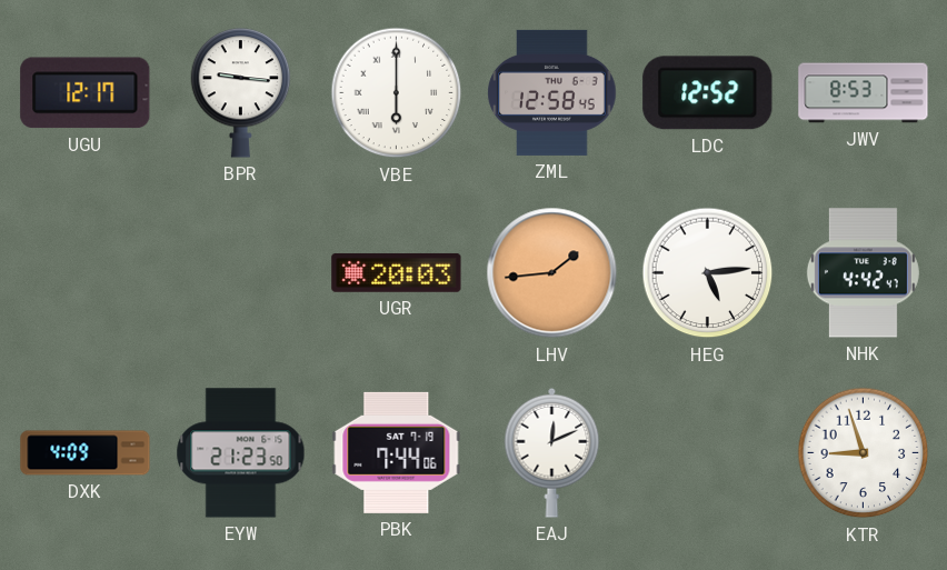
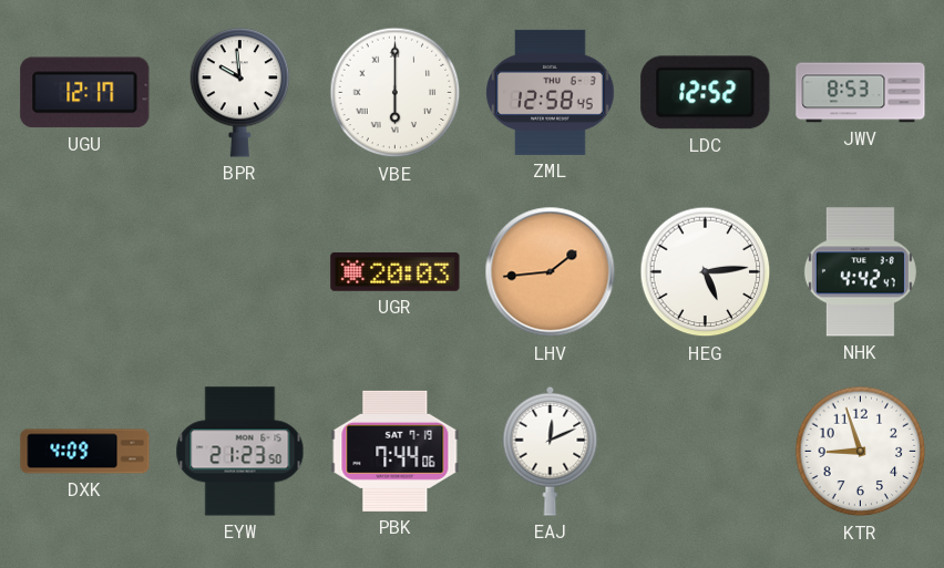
BPR: 9:16 -> 9:59 (240, 93)
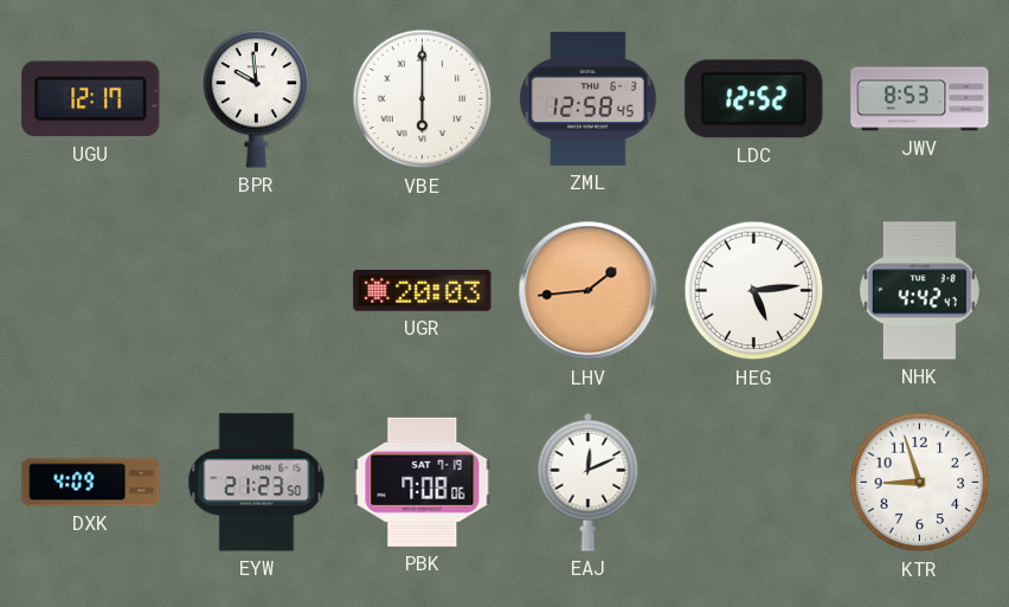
PBK: 7:44 -> 7:08 (423, 482)
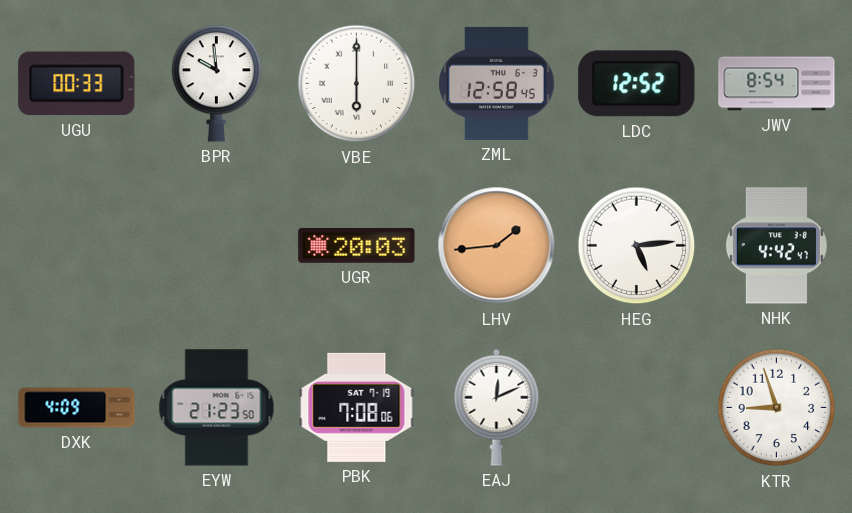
UGU: 12:17 -> 00:33 (77, 84)
JWV: 8:53 -> 8:54 (777, 84)
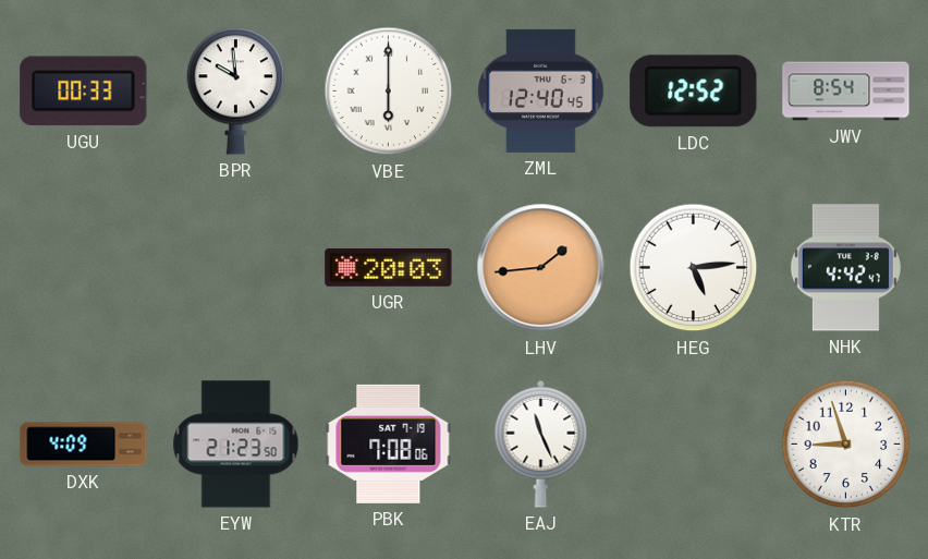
ZML: 12:58 -> 12:40 (541, 90)
EAJ: 12:11 -> 11:26 (541, 443)
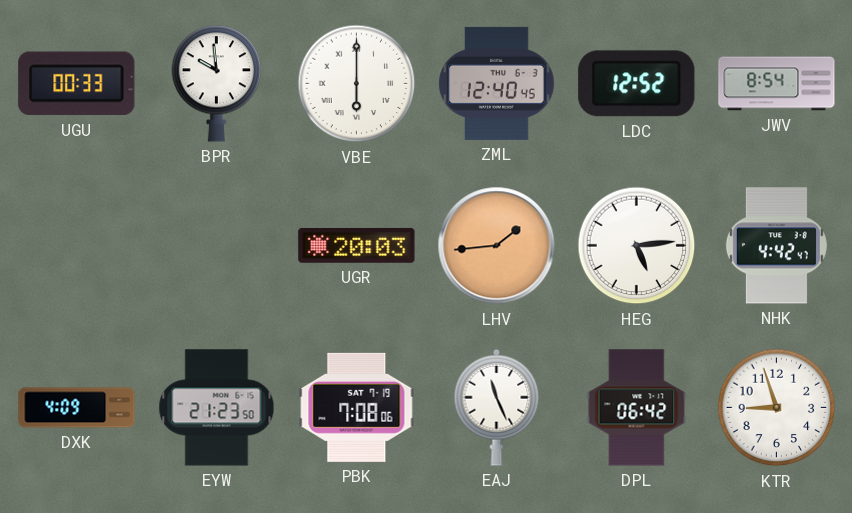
DPL: none -> 06:42 (637, 408)
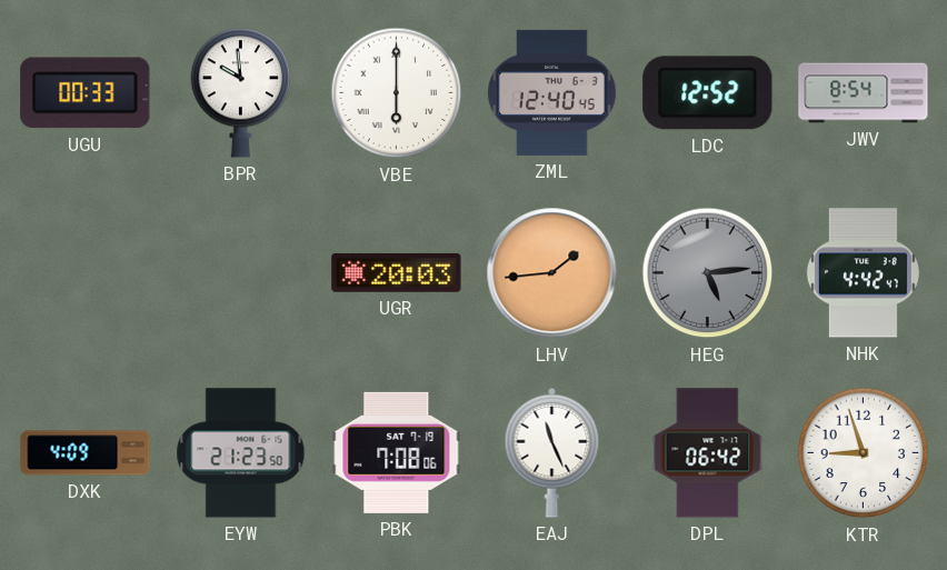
HEG dial: white -> grey (708, 273)
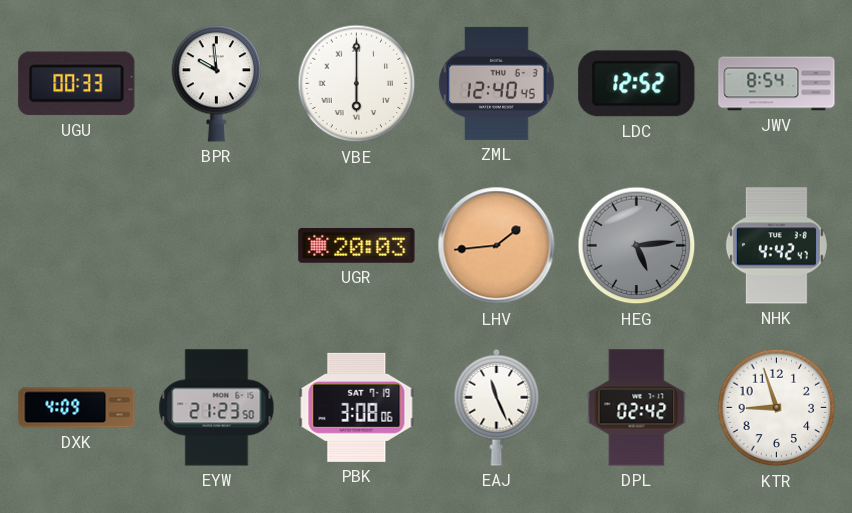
PBK: 7:08 -> 3:08 (357, 407)
DPL: 06:42 -> 02:42 (637, 408)
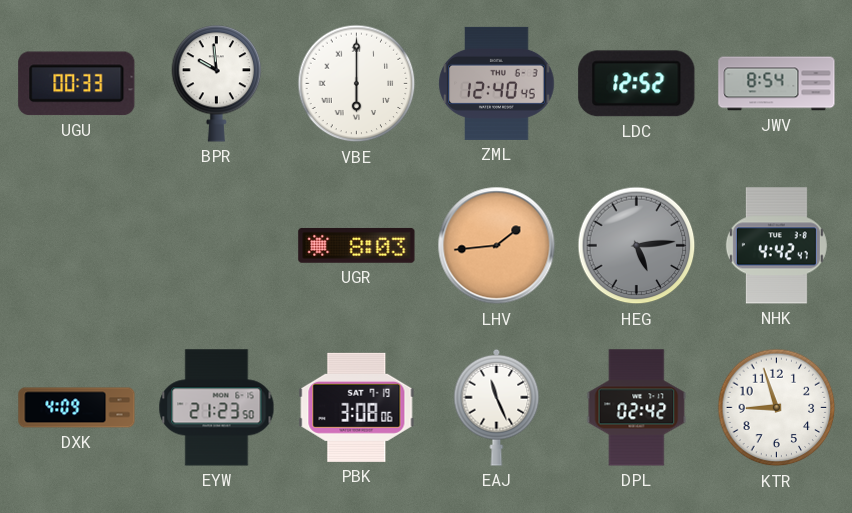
UGR: 20:03 -> 8:03 (357, 246)
